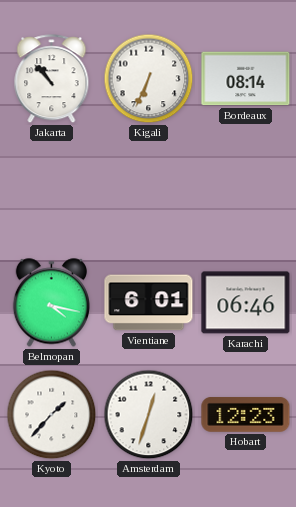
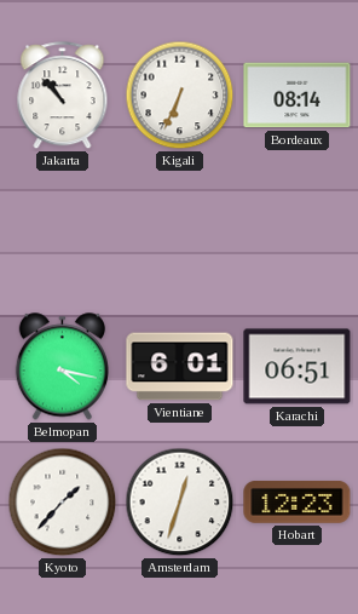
Karachi: 06:46 -> 06:51 (298, 367)
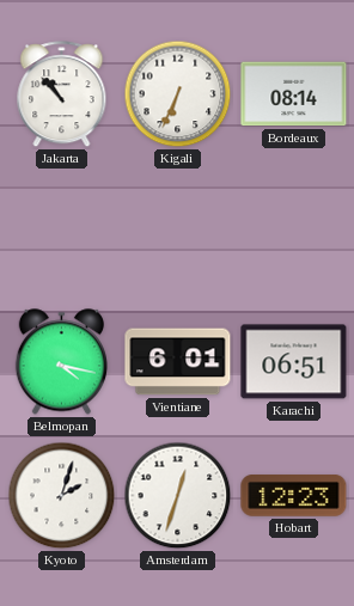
Kyoto: 1:37 -> 2:03 (62, 496)
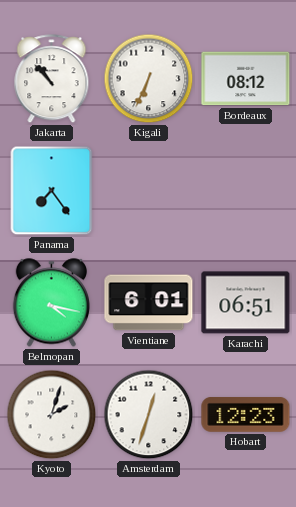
Bordeaux: 08:14 -> 08:12 (246, 79)
Panama: none -> 7:24 (52, 191)
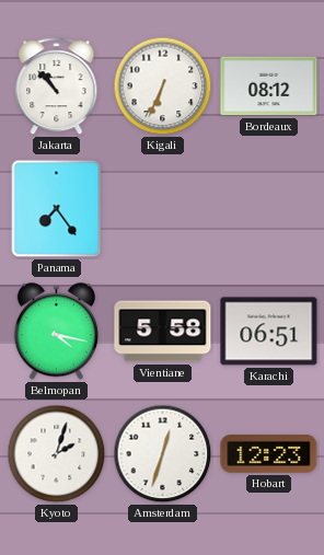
Vientiane: 6:01 -> 5:58 (163, 332)
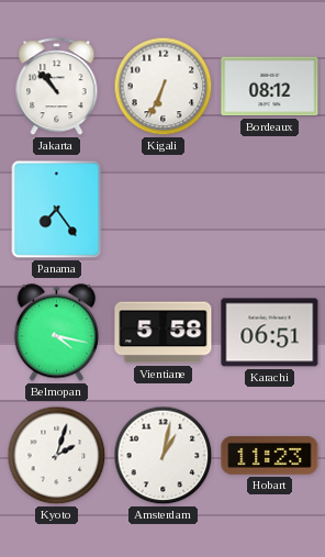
Amsterdam: 12:33 -> 1:02 (164, 456)
Hobart: 12:23 -> 11:23 (270, 456)
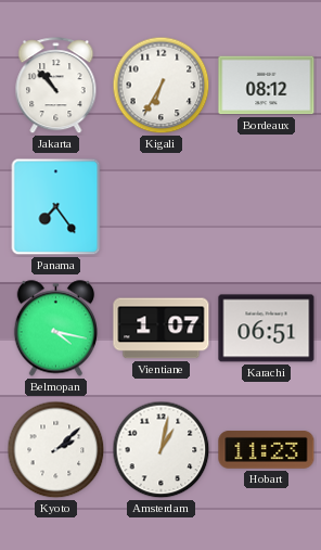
Kigali: 6:34 -> 6:35 (162, 86)
Vientiane: 5:58 -> 1:07 (162, 329)
Kyoto: 2:03 -> 2:08 (56, 450)
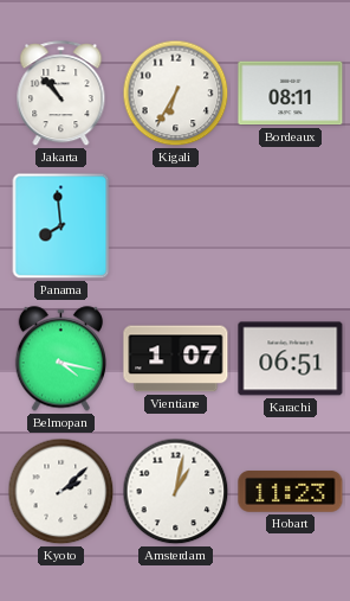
Bordeaux: 08:12 -> 08:11 (291, 94)
Panama: 7:24 -> 7:59 (61, 226)
